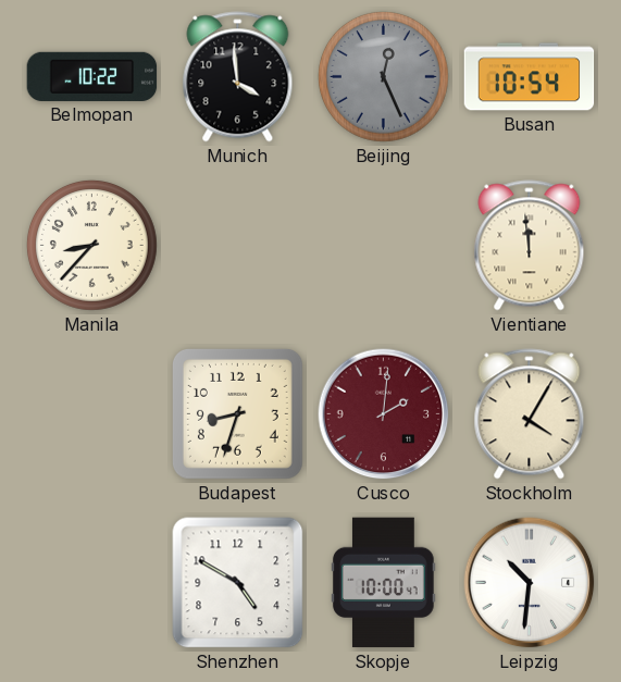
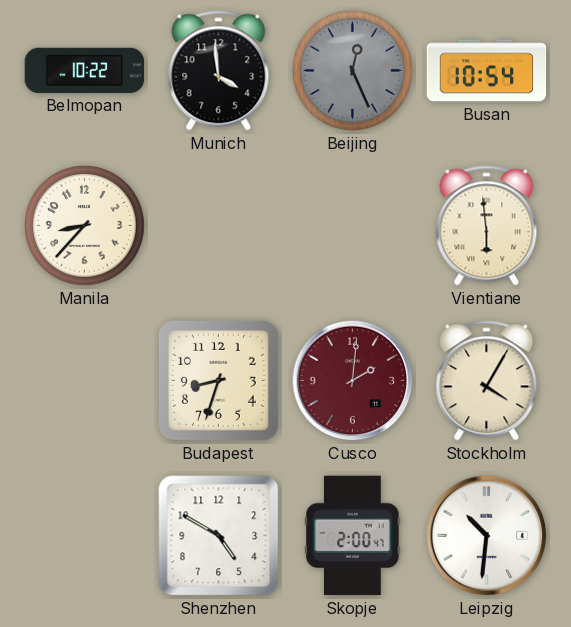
Vientiane: 11:59 -> 5:59 (487, 226)
Skopje: 10:00 -> 2:00 (353, 536)
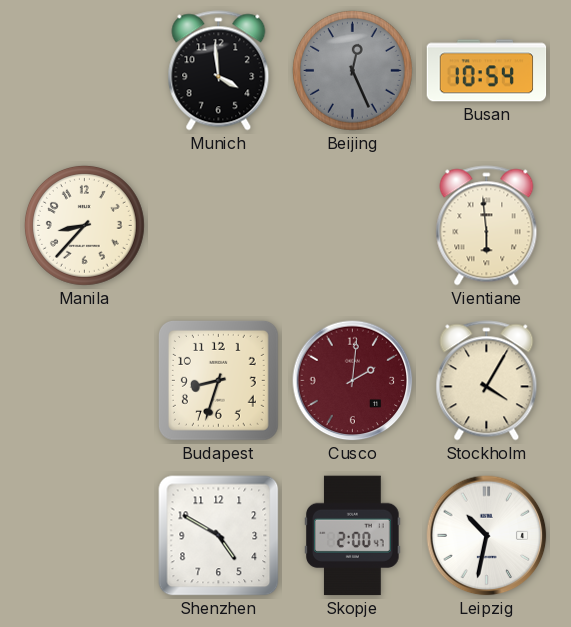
Belmopan: 10:22 -> none (85, 70)
Leipzig: 10:31 -> 10:32 (487, 536)
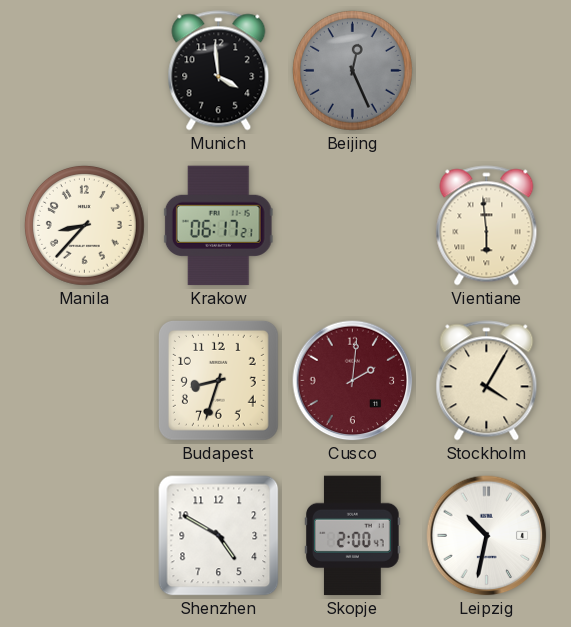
Busan: 10:54 -> none (487, 71)
Krakow: none -> 06:17 (218, 226)
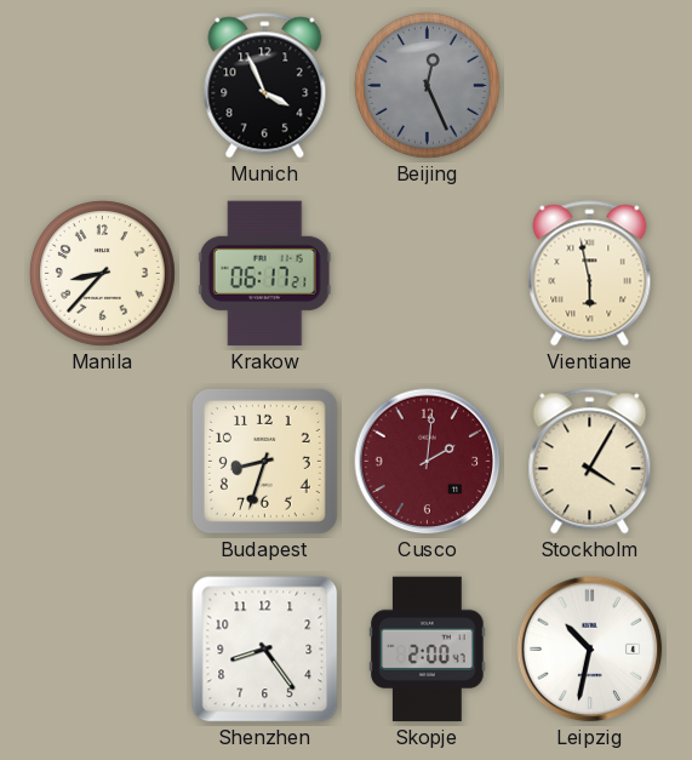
Munich: 3:59 -> 3:56 (265, 86)
Vientiane: 5:59 -> 5:58 (590, 274)
Shenzhen: 4:50 -> 8:24 (265, 650)
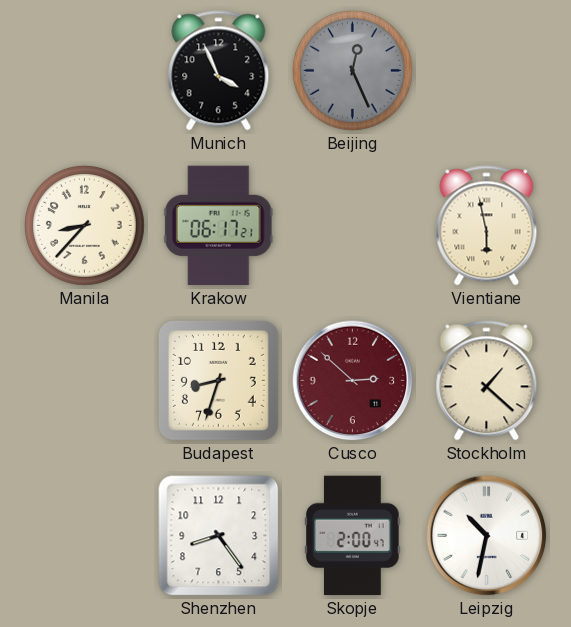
Cusco: 2:01 -> 2:52 (353, 381)
Stockholm: 4:05 -> 1:22 (487, 381)
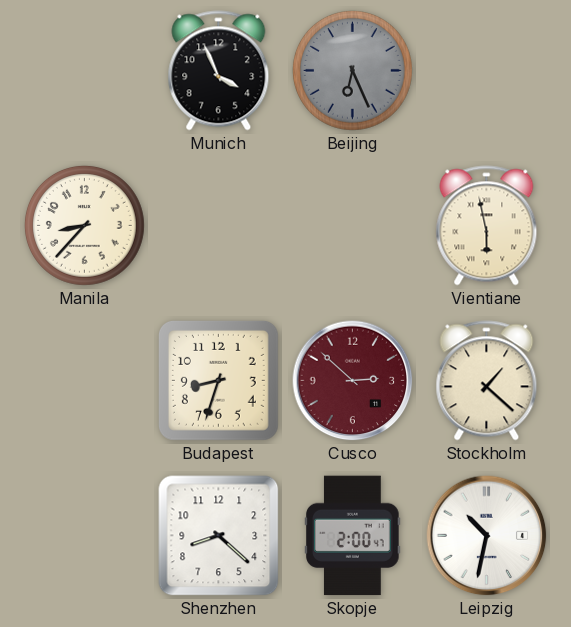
Beijing: 12:26 -> 6:26 (352, 70)
Krakow: 06:17 -> none (218, 226)
Shenzhen: 8:24 -> 8:22 (219, 536)
